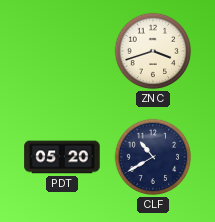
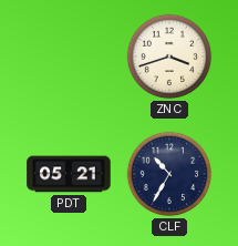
PDT: 05:20 -> 05:21 (69, 174)
CLF: 10:40 -> 10:35 (169, 174)
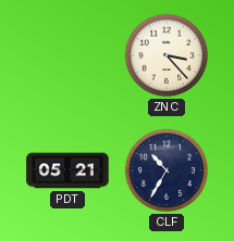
ZNC: 3:42 -> 3:23 (167, 55)
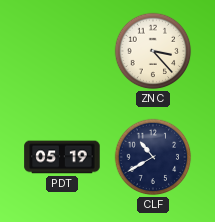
PDT: 05:21 -> 05:19 (62, 157)
CLF: 10:35 -> 10:40 (153, 157)
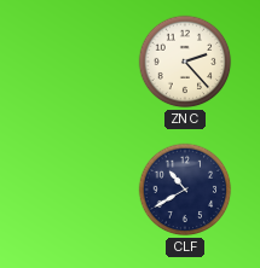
ZNC: 3:23 -> 2:23 (185, 62)
PDT: 05:19 -> none (62, 157)
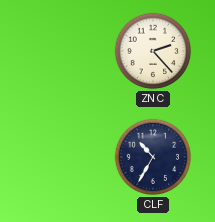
CLF: 10:40 -> 10:35 (153, 157)
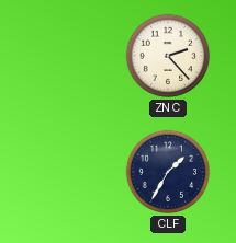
CLF: 10:35 -> 1:35 (168, 172)
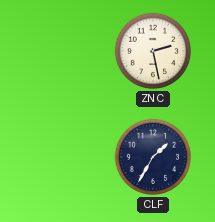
ZNC: 2:23 -> 2:28 (153, 51)
